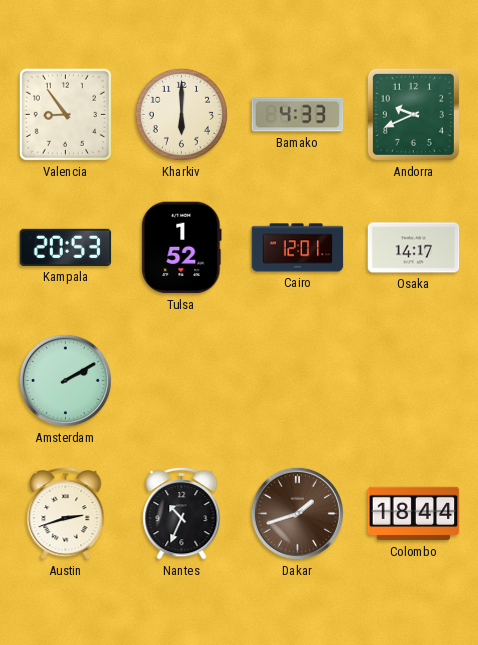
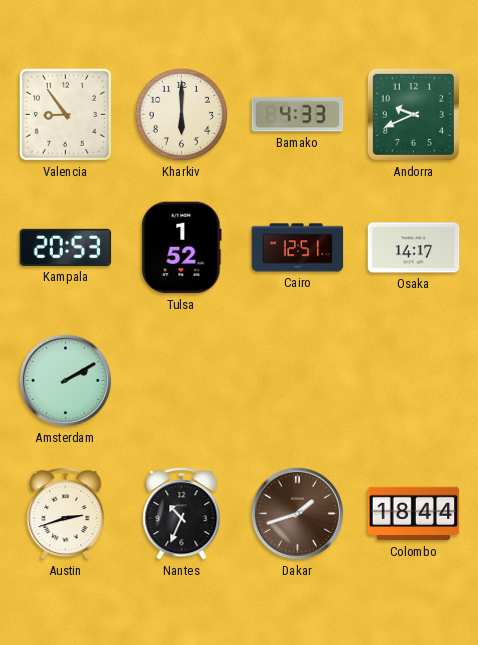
Cairo: 12:01 -> 12:51 (298, 248)
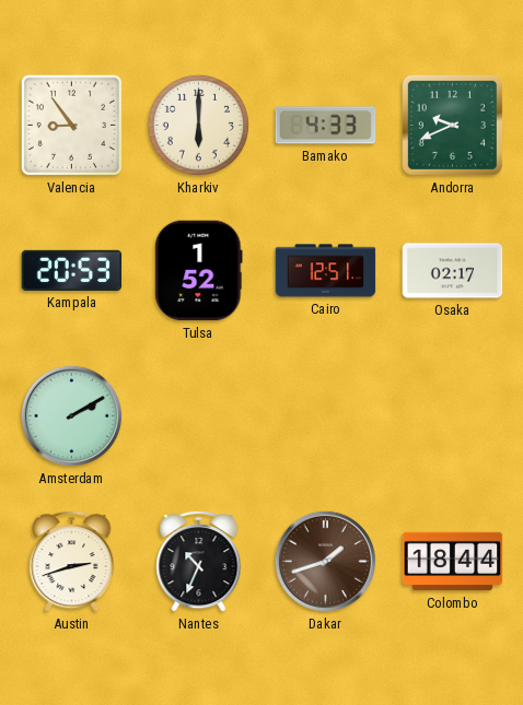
Osaka: 14:17 -> 02:17 (453, 271)
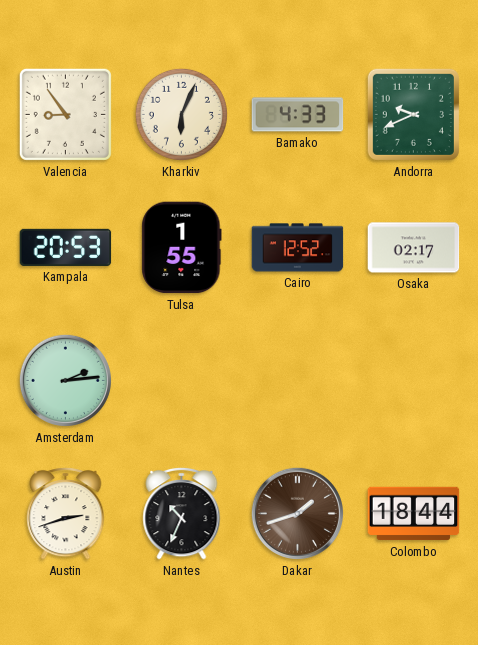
Kharkiv: 6:00 -> 6:04 (181, 114)
Tulsa: 1:52 -> 1:55 (182, 248)
Cairo: 12:51 -> 12:52 (298, 248)
Amsterdam: 2:10 -> 2:14 (65, 380)
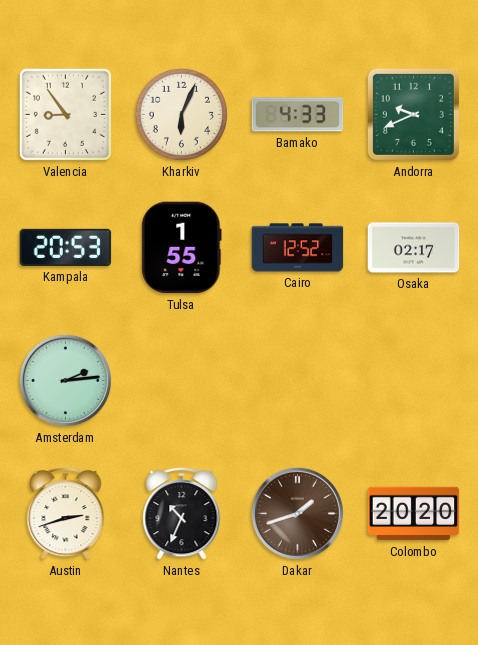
Colombo: 18:44 -> 20:20 (414, 514)
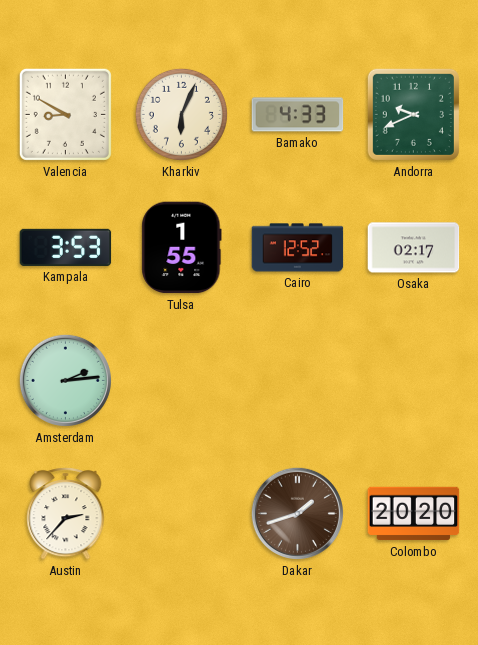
Valencia: 8:54 -> 8:50 (65, 114)
Kampala: 20:53 -> 3:53 (66, 247)
Austin: 2:42 -> 2:37 (66, 513)
Nantes: 10:34 -> none (182, 513)
